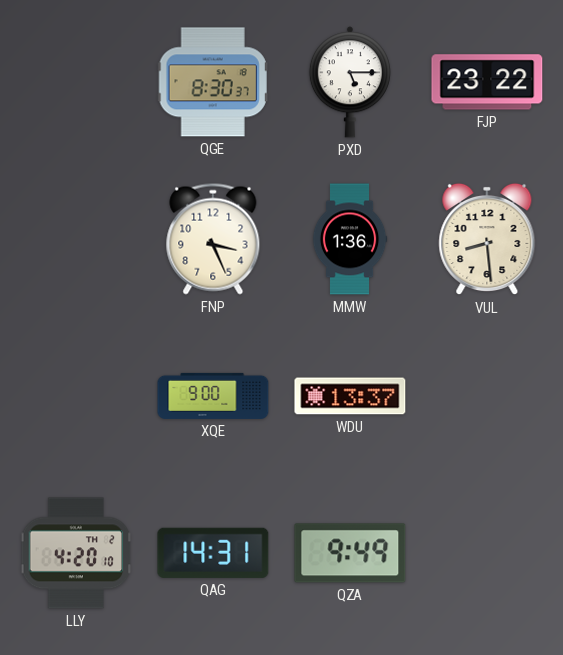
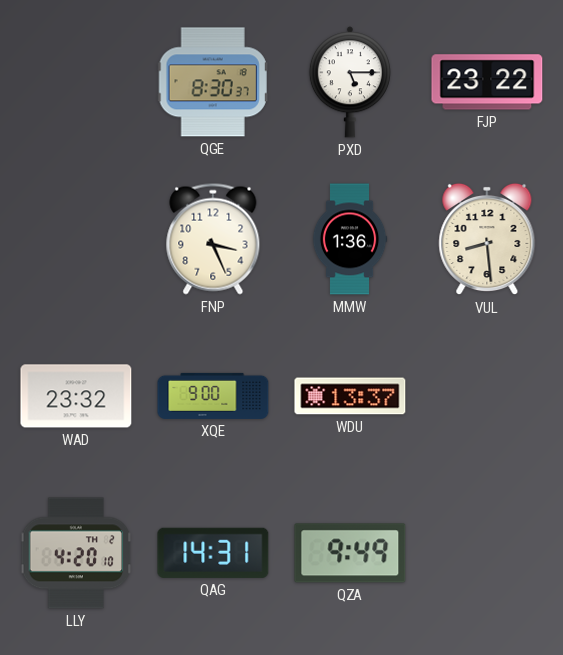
WAD: none -> 23:32 (76, 396)
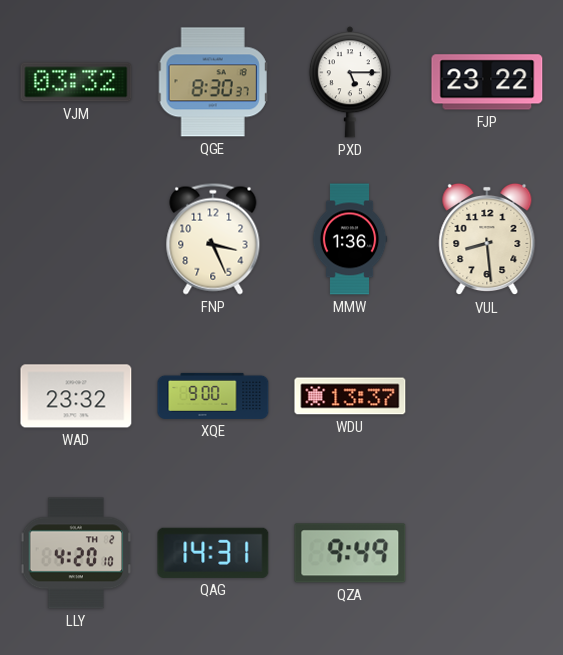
VJM: none -> 03:32 (76, 82)
